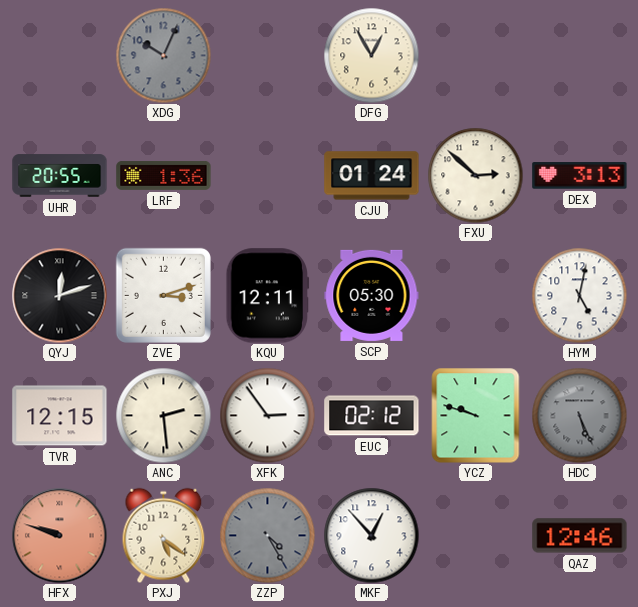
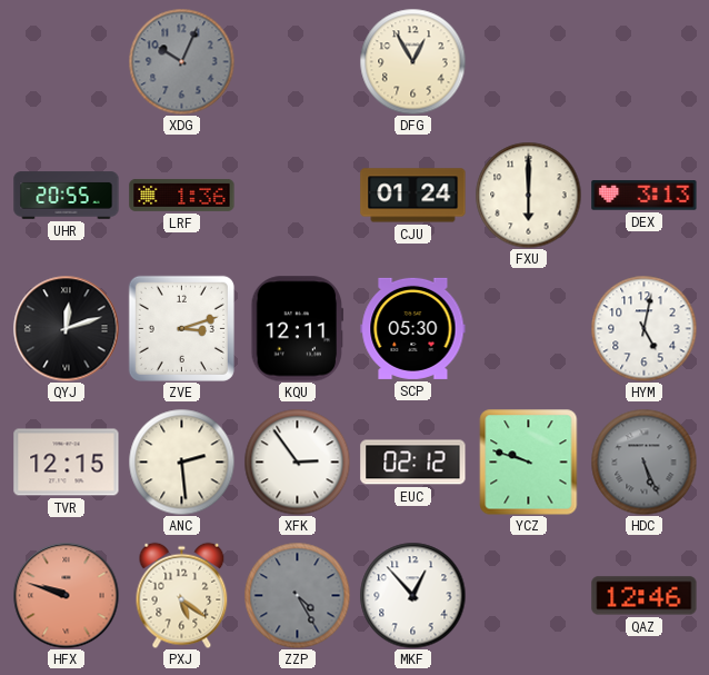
FXU: 2:52 -> 6:00 (528, 195)
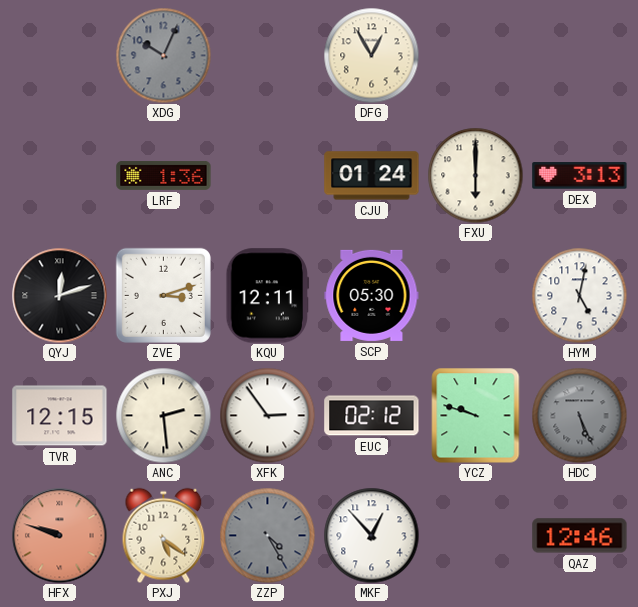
UHR: 20:55 -> none (67, 196)
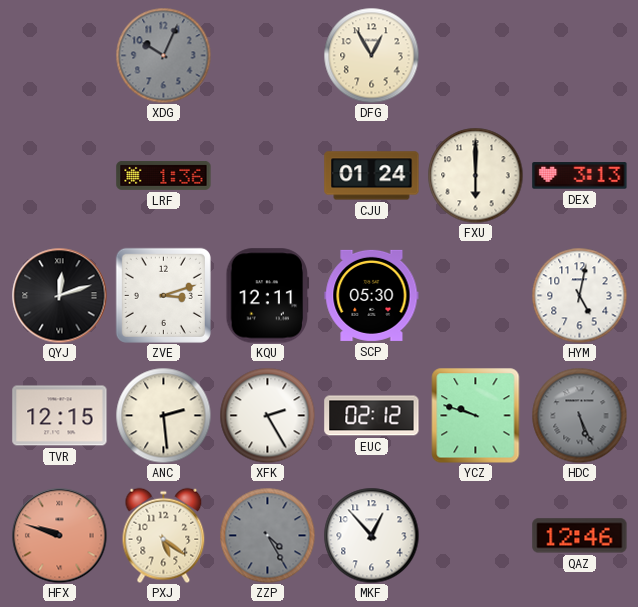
XFK: 2:54 -> 2:25 (267, 415)
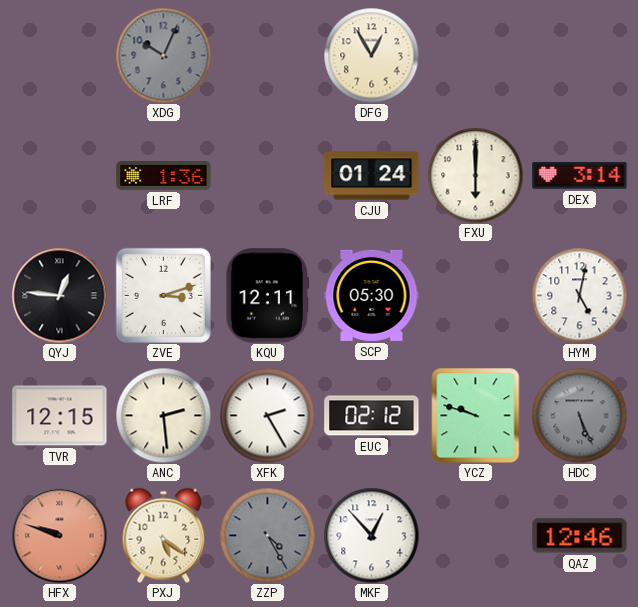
DEX: 3:13 -> 3:14 (580, 176)
QYJ: 12:12 -> 12:46 (59, 295)
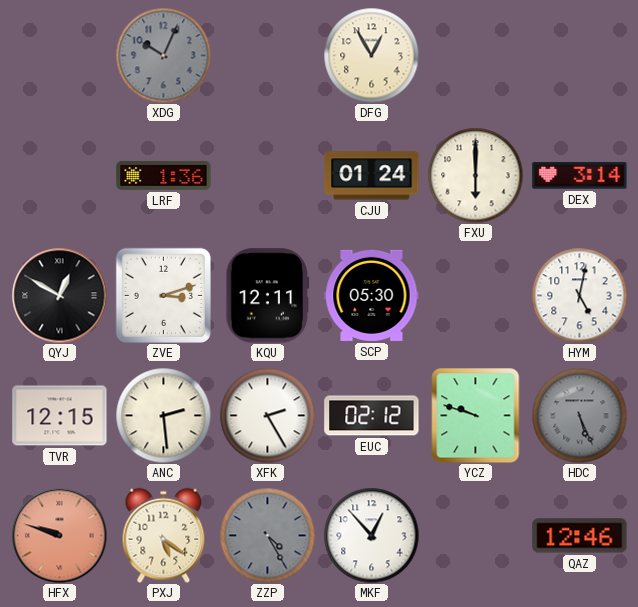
QYJ: 12:46 -> 12:50 (59, 295)
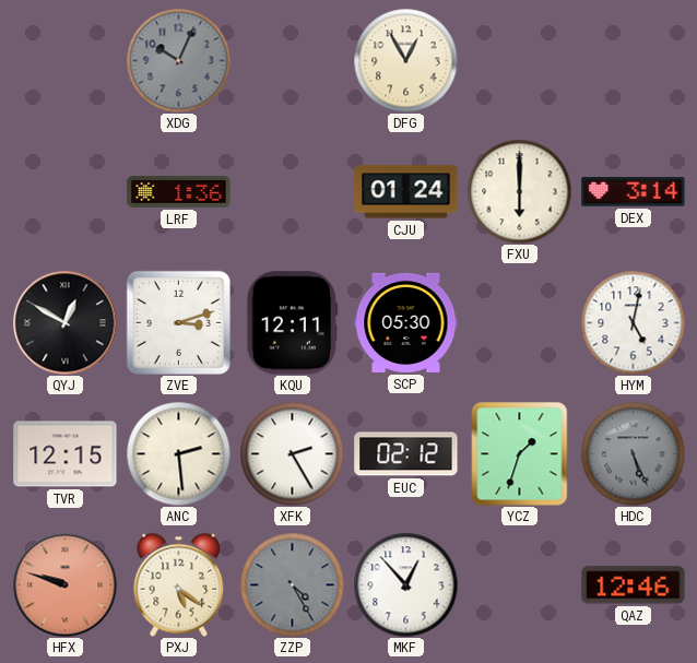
YCZ: 9:48 -> 1:33 (520, 453)
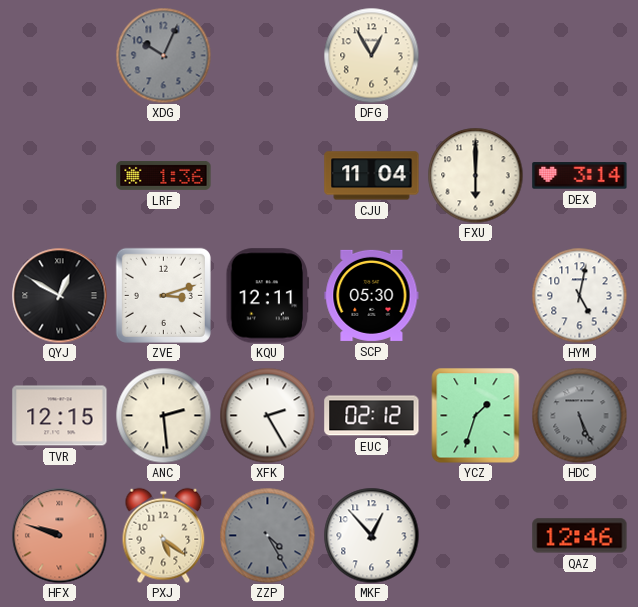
CJU: 01:24 -> 11:04 (372, 176)
